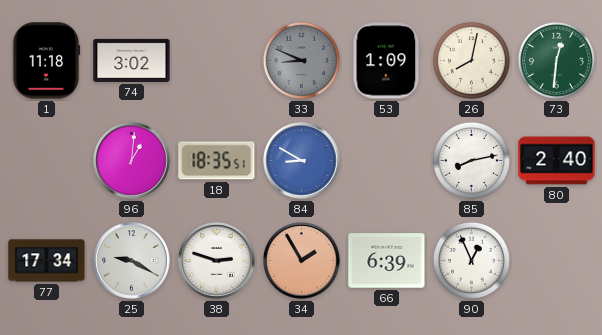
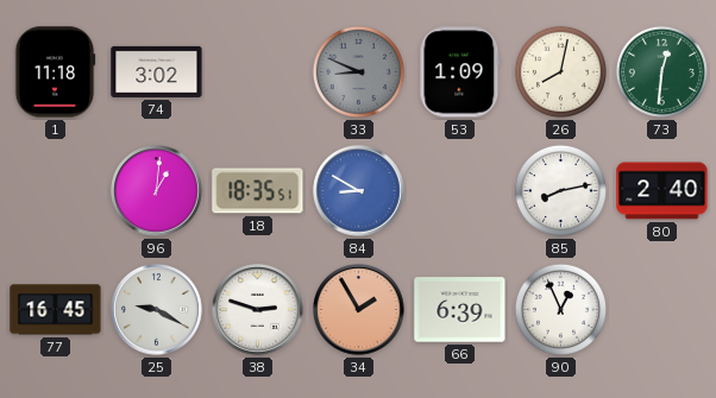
77: 17:34 -> 16:45 (56, 310)
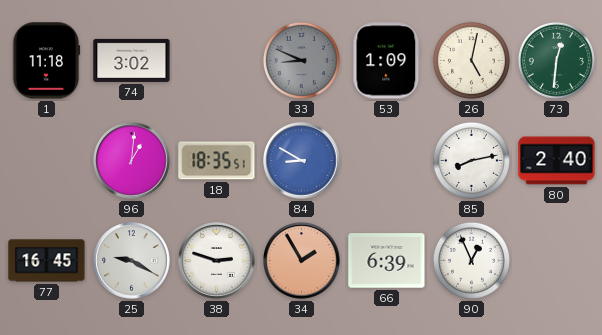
26: 8:02 -> 5:02 (471, 60)
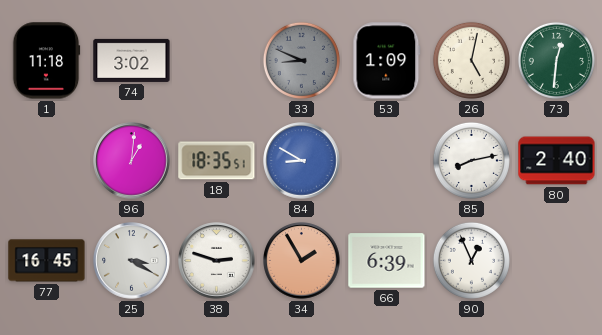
25: 9:20 -> 3:20 (132, 261)
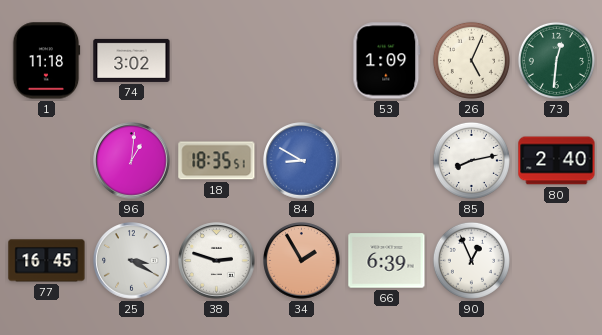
33: 8:49 -> none (301, 60)
26: 5:02 -> 5:04 (471, 60)
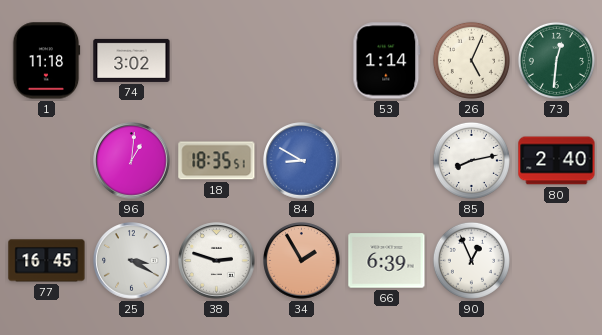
53: 1:09 -> 1:14 (387, 61)
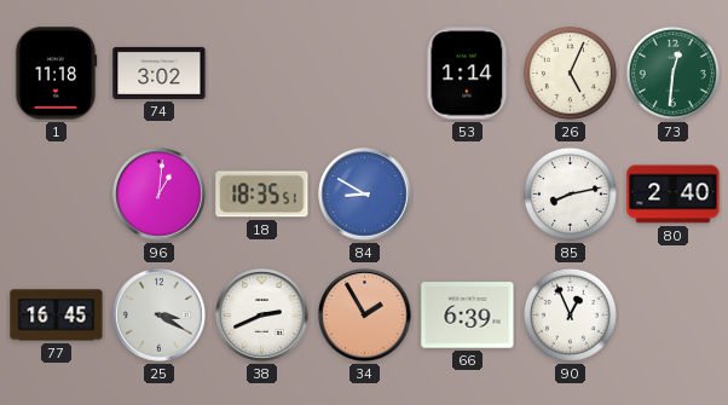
38: 2:48 -> 2:41 (262, 316)
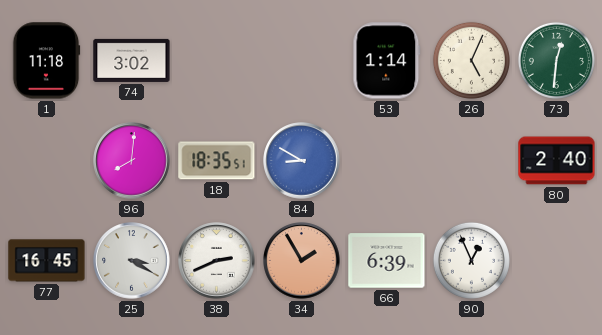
96: 1:01 -> 8:01 (132, 161)
85: 8:13 -> none (570, 193)
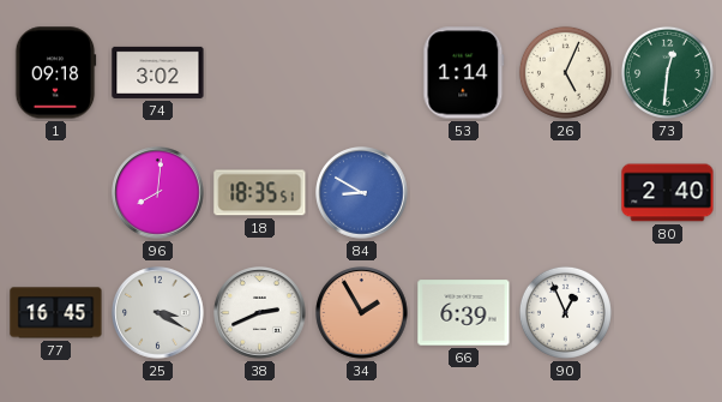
1: 11:18 -> 09:18 (55, 73)
